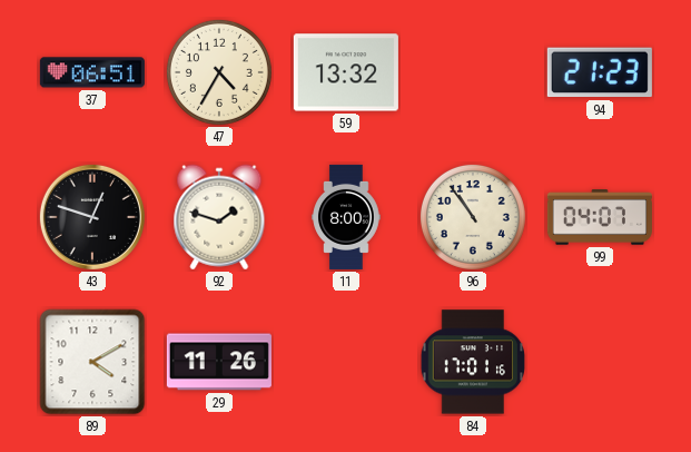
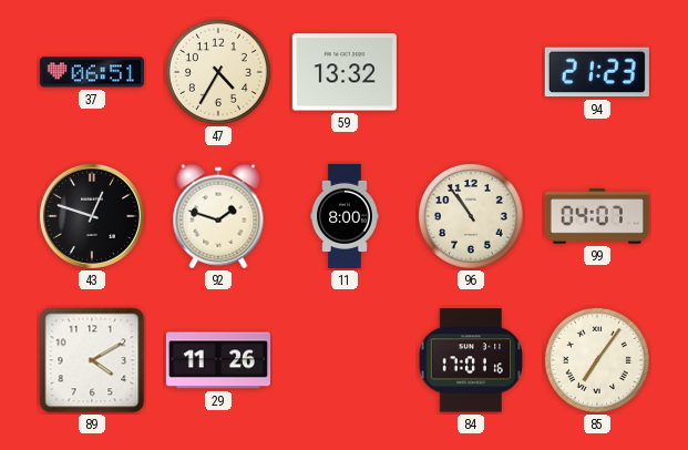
85: none -> 7:06 (597, 360)
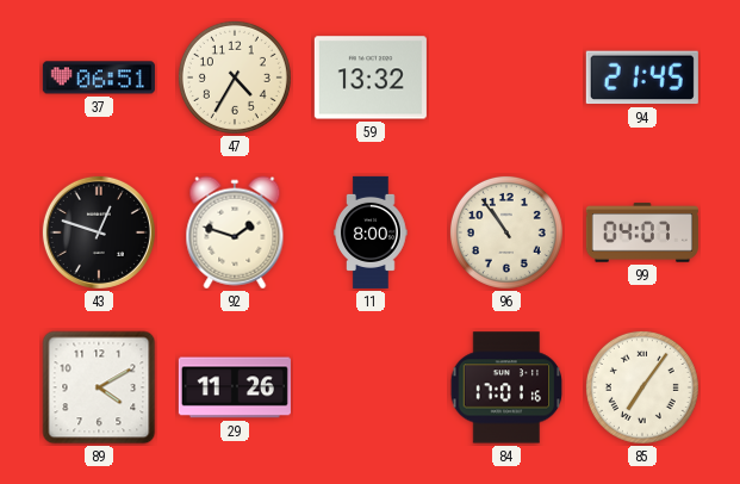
94: 21:23 -> 21:45 (642, 77)
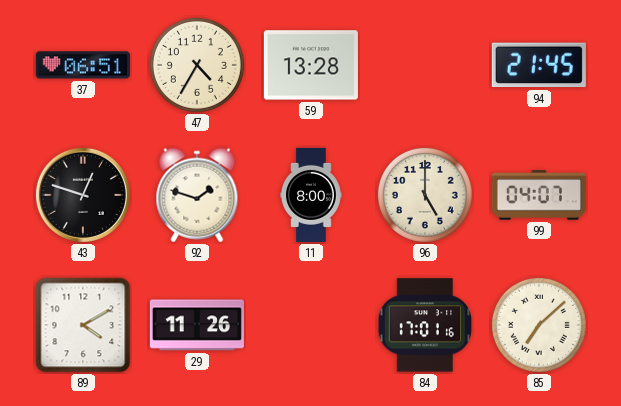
59: 13:32 -> 13:28 (311, 65)
96: 10:54 -> 5:00 (425, 195)
85: 7:06 -> 7:08 (539, 325)
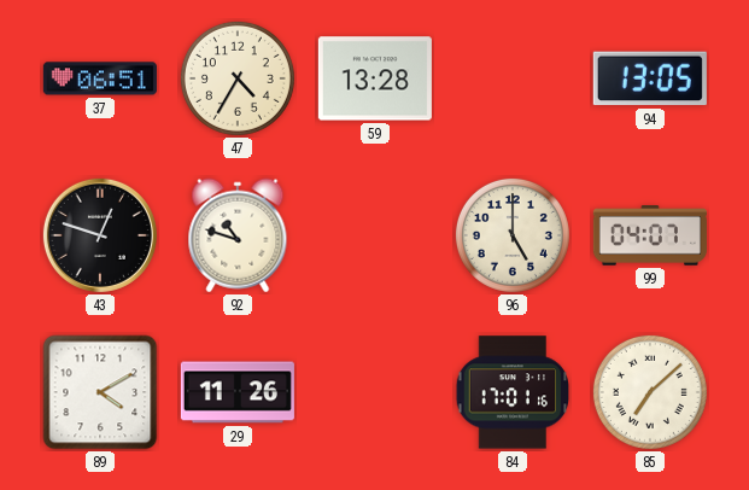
94: 21:45 -> 13:05 (650, 78)
92: 1:48 -> 10:48 (238, 235)
11: 8:00 -> none (311, 195)
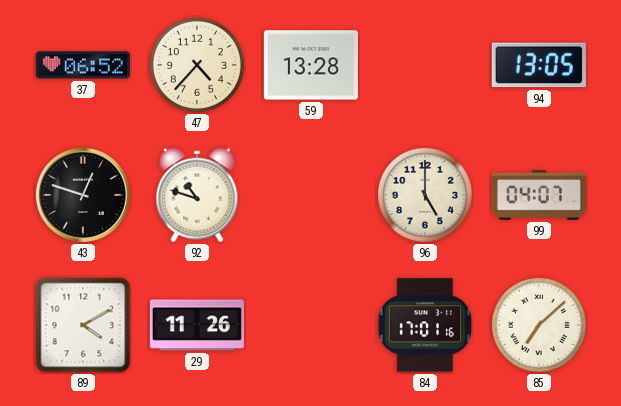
37: 06:51 -> 06:52 (83, 65)
47: 4:35 -> 4:37 (197, 65)
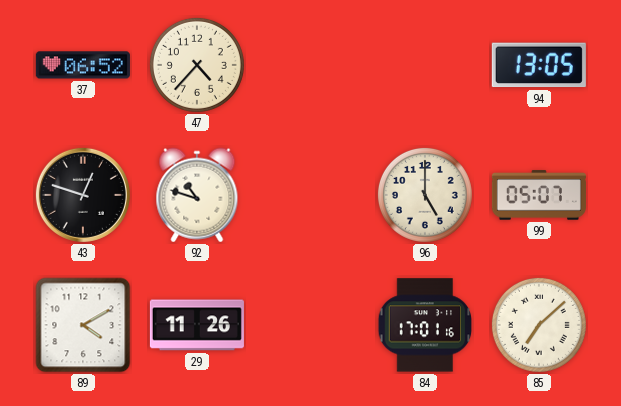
59: 13:28 -> none (311, 65)
99: 04:07 -> 05:07 (539, 195)
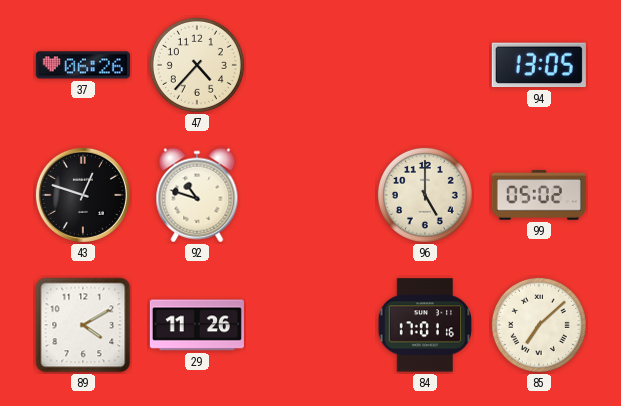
37: 06:52 -> 06:26 (83, 65)
99: 05:07 -> 05:02 (539, 195)
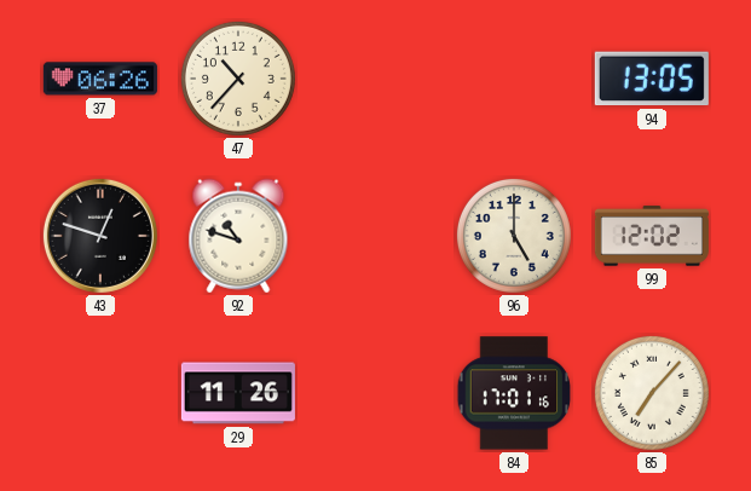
47: 4:37 -> 10:37 (238, 79)
99: 05:02 -> 12:02 (652, 236)
89: 4:10 -> none (83, 325)
85: 7:08 -> 7:07 (652, 393)
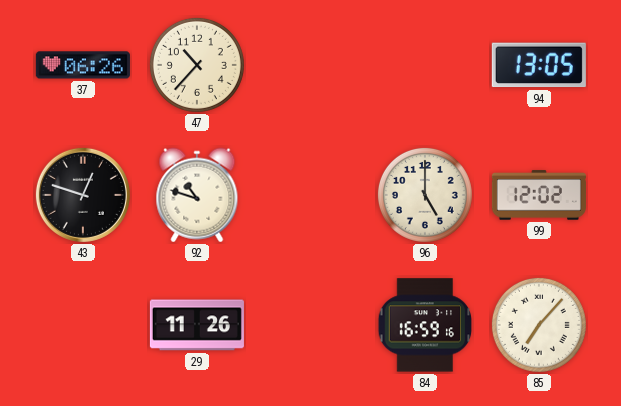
84: 17:01 -> 16:59 (425, 325)
